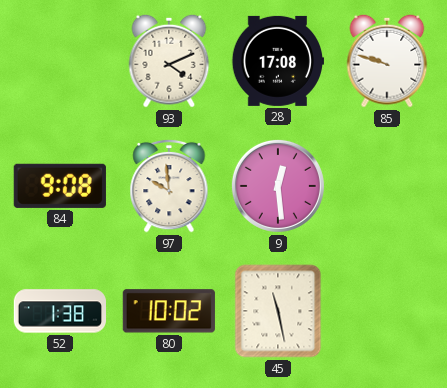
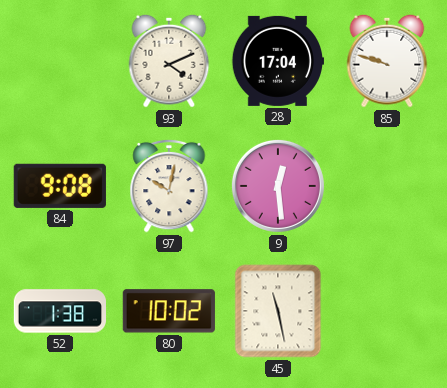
28: 17:08 -> 17:04 (277, 61)
97: 9:59 -> 10:02 (169, 186)
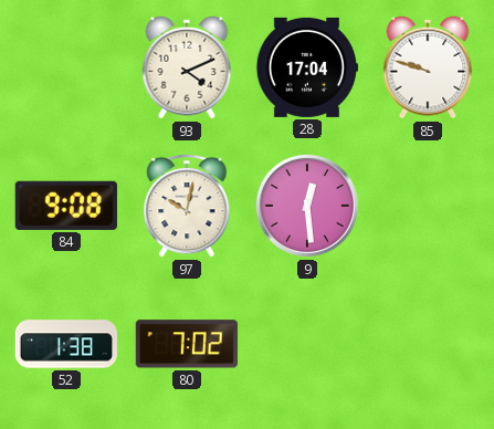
80: 10:02 -> 7:02 (187, 344)
45: 11:28 -> none (278, 311)
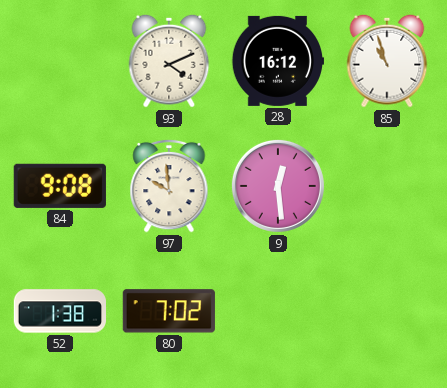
28: 17:04 -> 16:12 (277, 61)
85: 9:48 -> 10:57 (387, 61)
97: 10:02 -> 9:59 (169, 186)
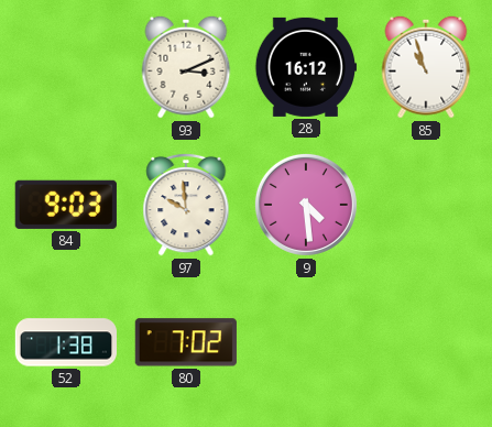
93: 4:11 -> 3:11 (186, 67)
84: 9:08 -> 9:03 (66, 205)
9: 12:29 -> 4:29 (306, 205)
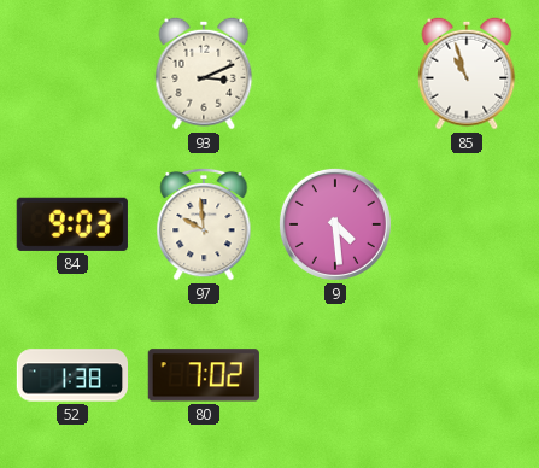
28: 16:12 -> none (305, 67)
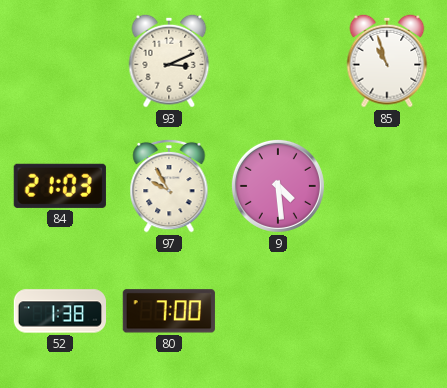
84: 9:03 -> 21:03 (60, 186)
97: 9:59 -> 9:55 (169, 186)
80: 7:02 -> 7:00 (169, 311)
